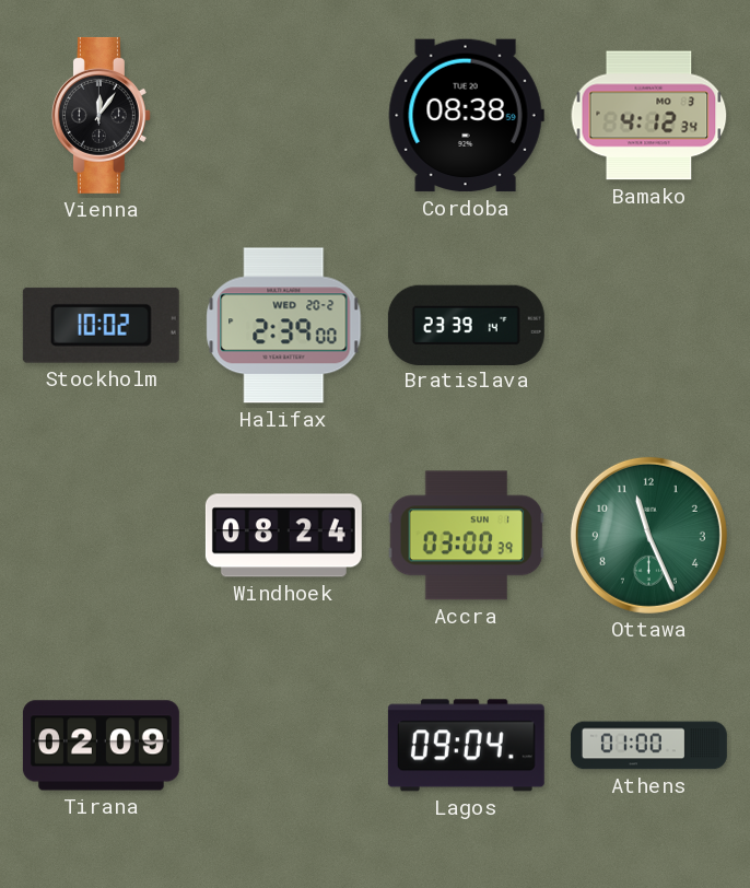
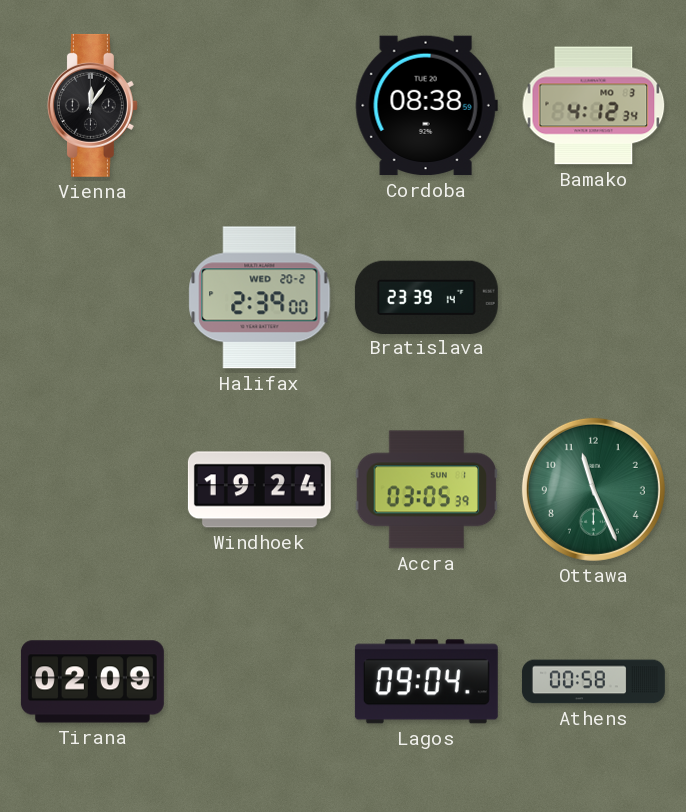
Stockholm: 10:02 -> none (101, 325)
Windhoek: 08:24 -> 19:24 (259, 490)
Accra: 03:00 -> 03:05 (427, 490)
Athens: 01:00 -> 00:58 (593, 682)
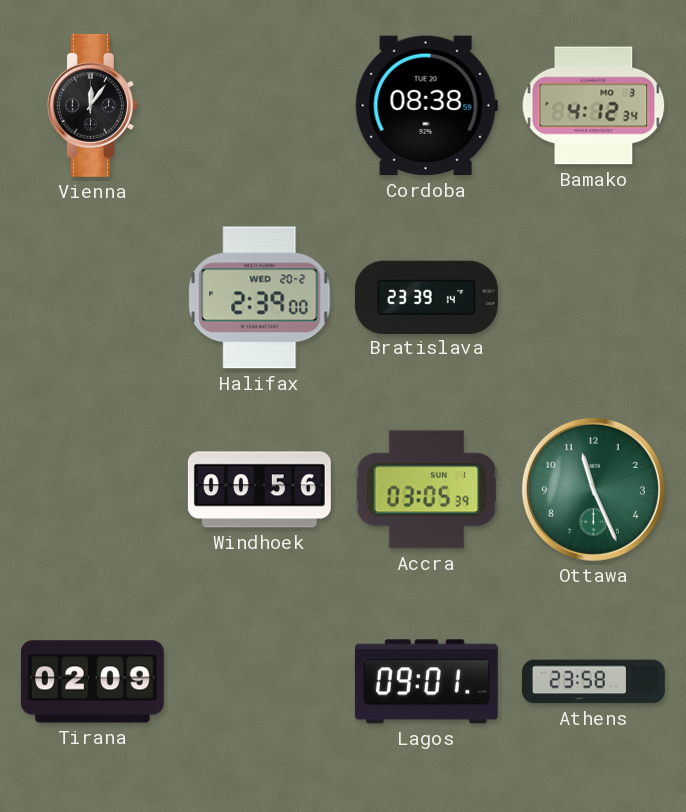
Windhoek: 19:24 -> 00:56 (259, 490)
Lagos: 09:04 -> 09:01 (426, 682)
Athens: 00:58 -> 23:58 (593, 682)
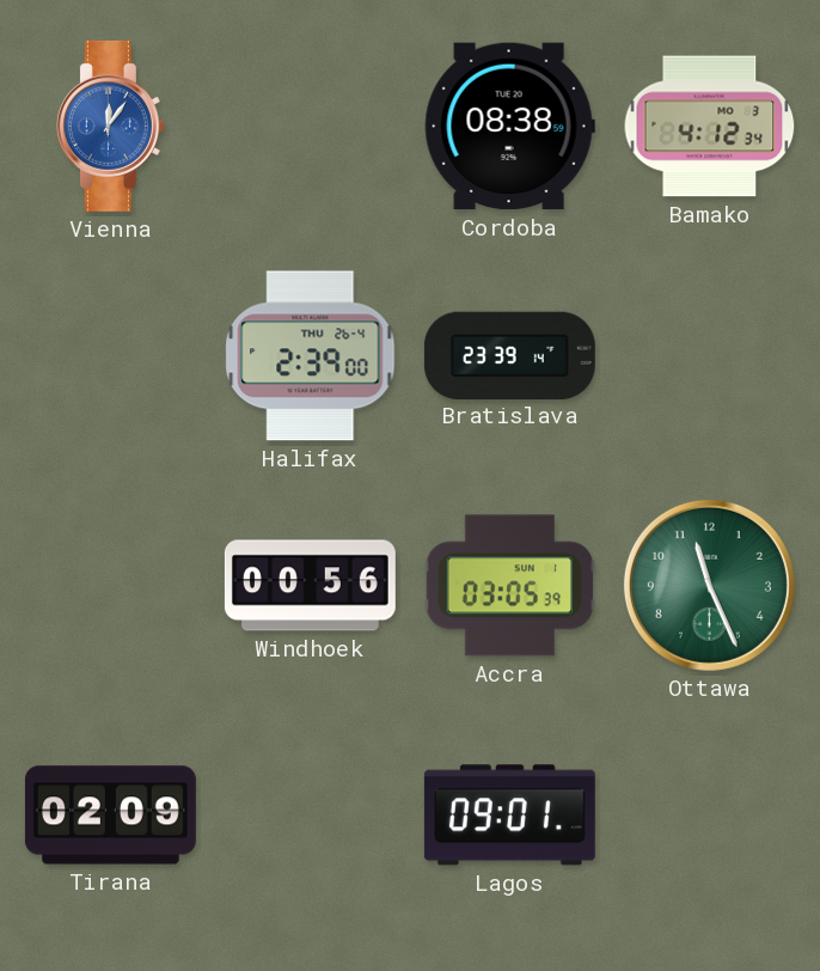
Vienna dial: black -> blue (110, 126)
Halifax date: WED 20-2 -> THU 26-4 (311, 356)
Athens: 23:58 -> none (593, 682)
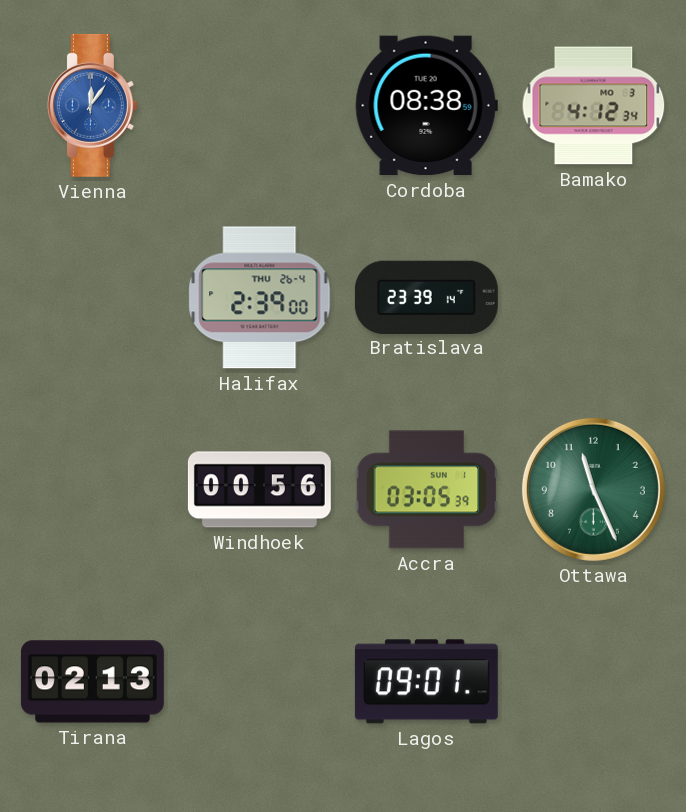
Tirana: 02:09 -> 02:13 (92, 682)
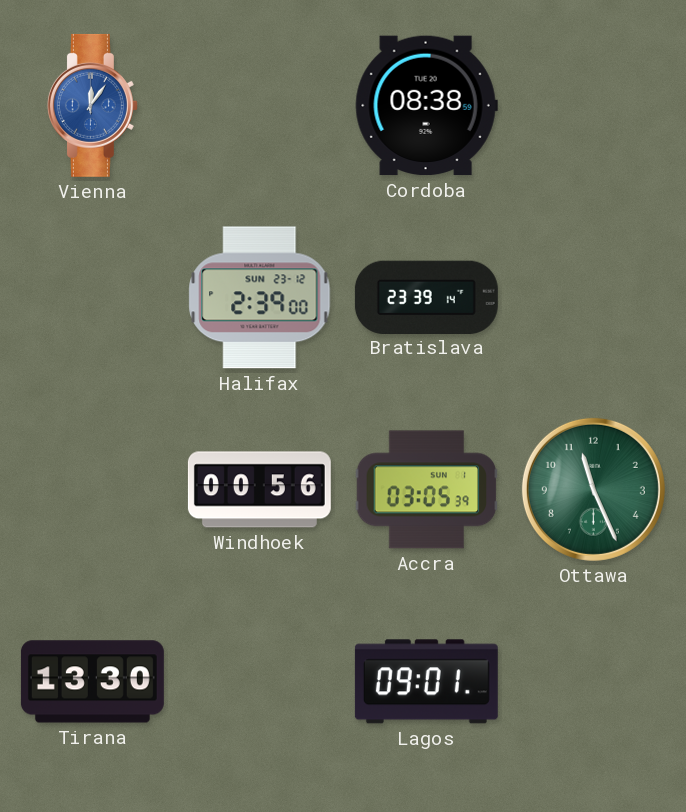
Bamako: 4:12 -> none (594, 106)
Halifax date: THU 26-4 -> SUN 23-12 (260, 298)
Tirana: 02:13 -> 13:30 (92, 682)
